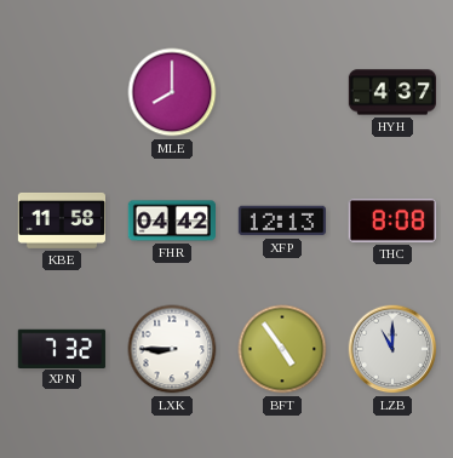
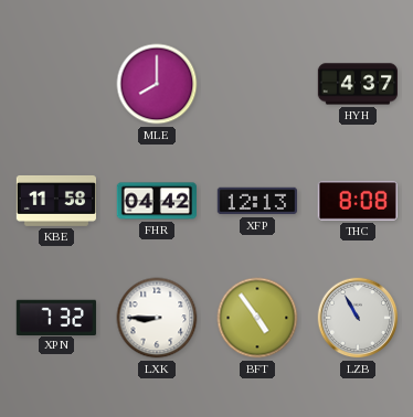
LZB: 11:00 -> 10:55 (358, 318)
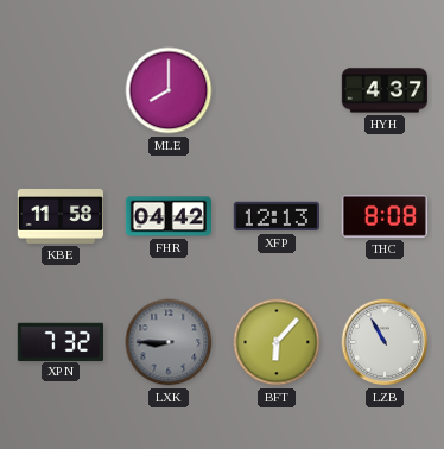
LXK dial: white -> grey (169, 342)
BFT: 4:54 -> 6:07 (277, 342)
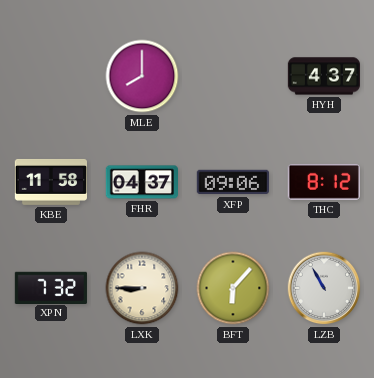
FHR: 04:42 -> 04:37 (141, 182)
XFP: 12:13 -> 09:06 (232, 182)
THC: 8:08 -> 8:12 (324, 182)
LXK dial: grey -> cream (142, 288)
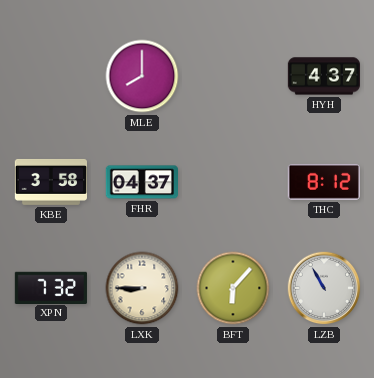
KBE: 11:58 -> 3:58 (50, 182)
XFP: 09:06 -> none (232, 182)
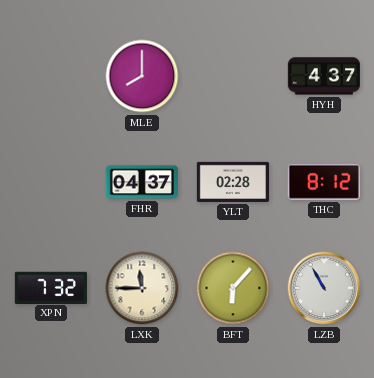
KBE: 3:58 -> none (50, 182)
YLT: none -> 02:28 (232, 182)
LXK: 8:45 -> 11:45 (142, 288)
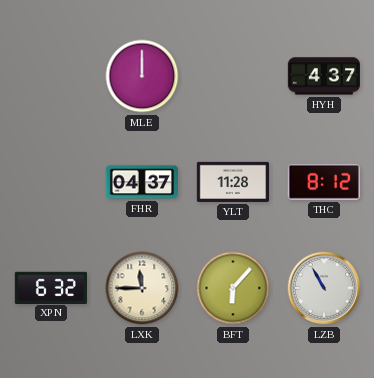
MLE: 8:00 -> 12:00 (142, 76)
YLT: 02:28 -> 11:28 (232, 182)
XPN: 7:32 -> 6:32 (50, 287)
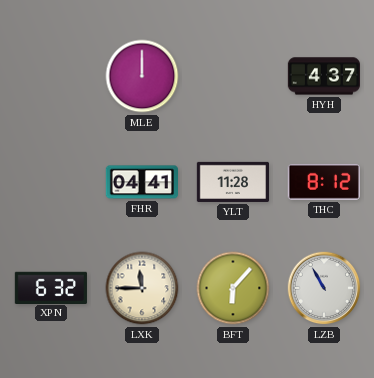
FHR: 04:37 -> 04:41 (141, 182)
